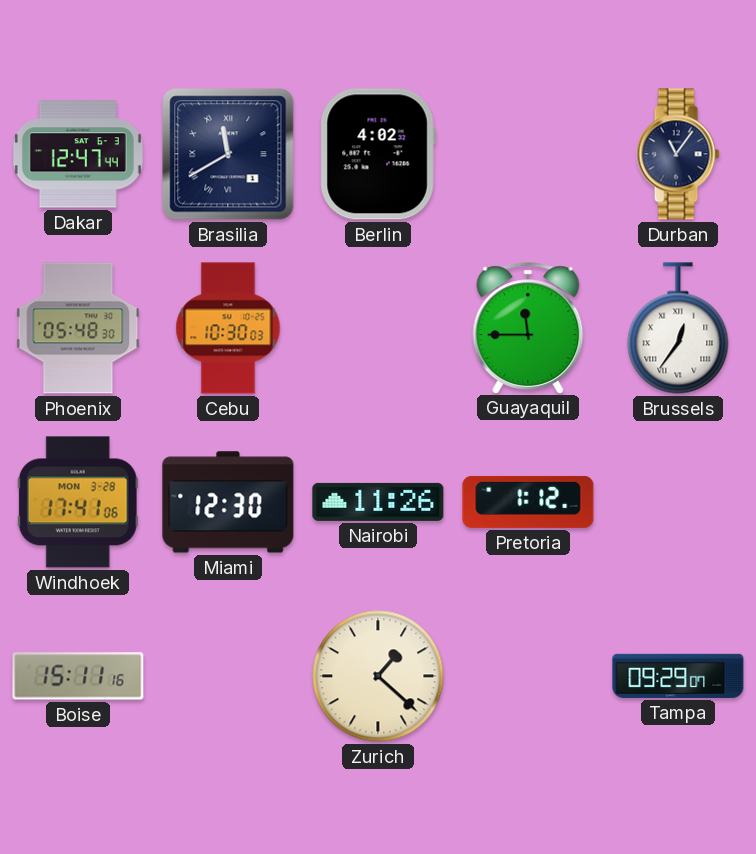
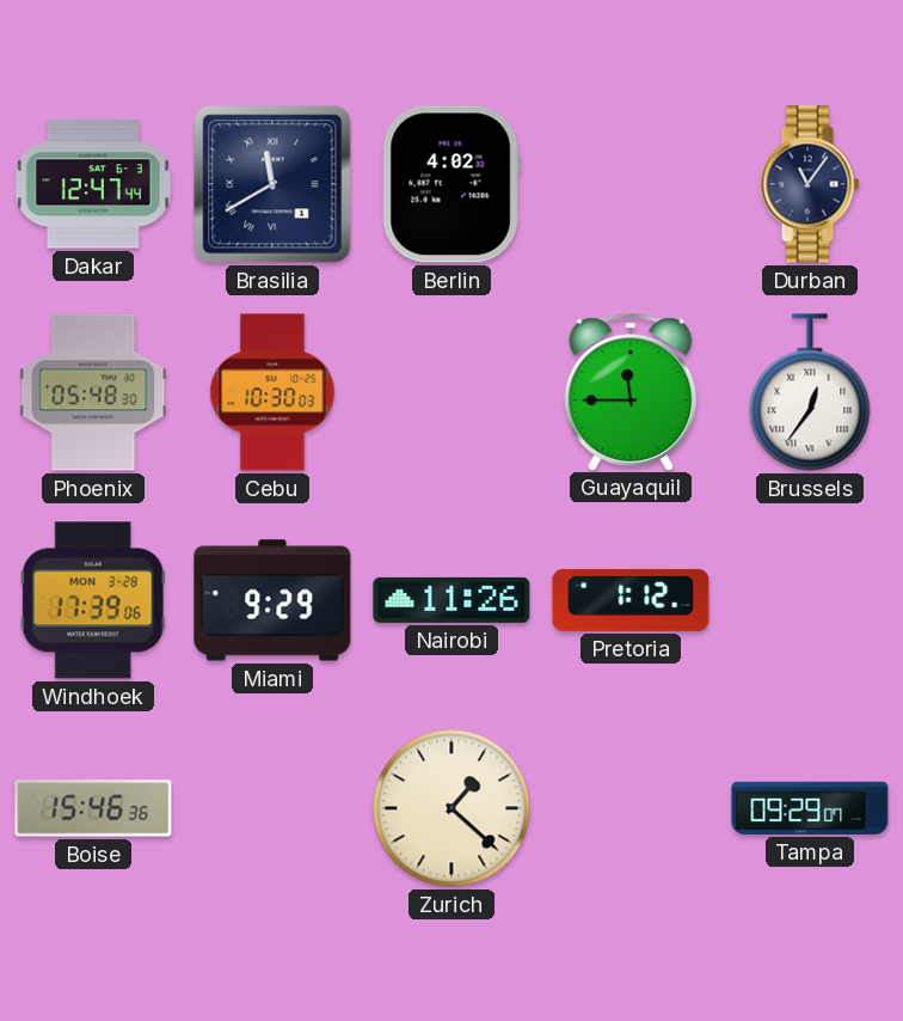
Windhoek: 17:41 -> 17:39 (93, 600)
Miami: 12:30 -> 9:29 (272, 600)
Boise: 15:11 -> 15:46 (93, 808)
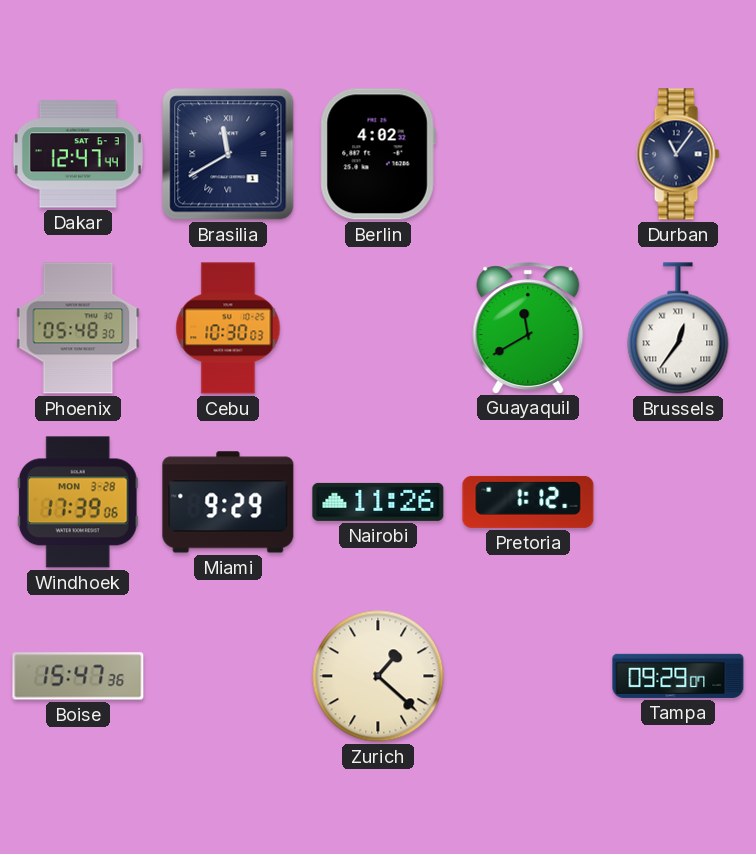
Guayaquil: 11:45 -> 11:40 (528, 328)
Boise: 15:46 -> 15:47 (78, 676)
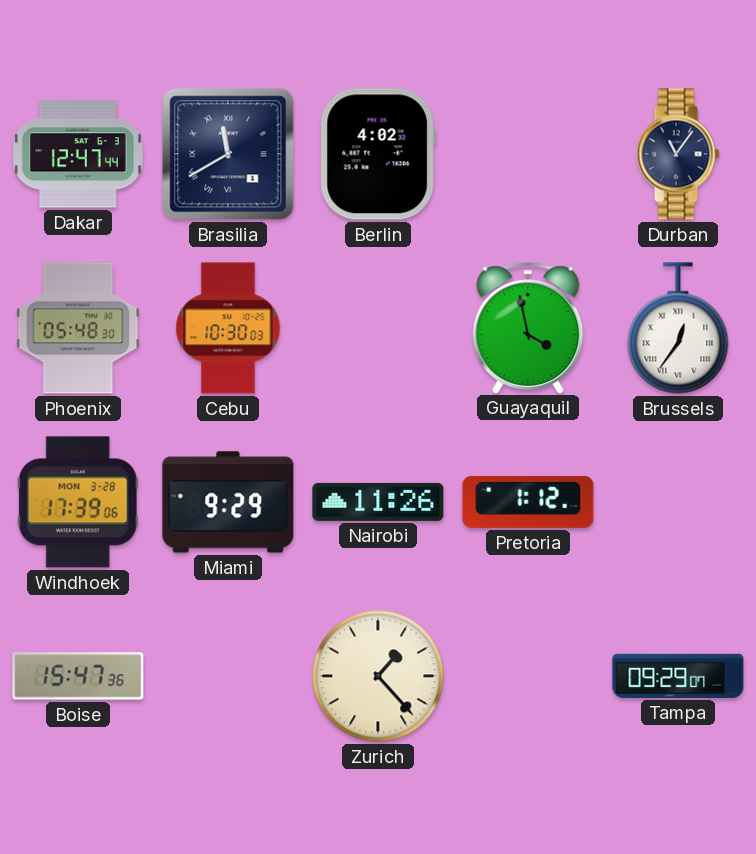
Guayaquil: 11:40 -> 3:58 (528, 328)
Zurich: 1:22 -> 1:23 (378, 676)
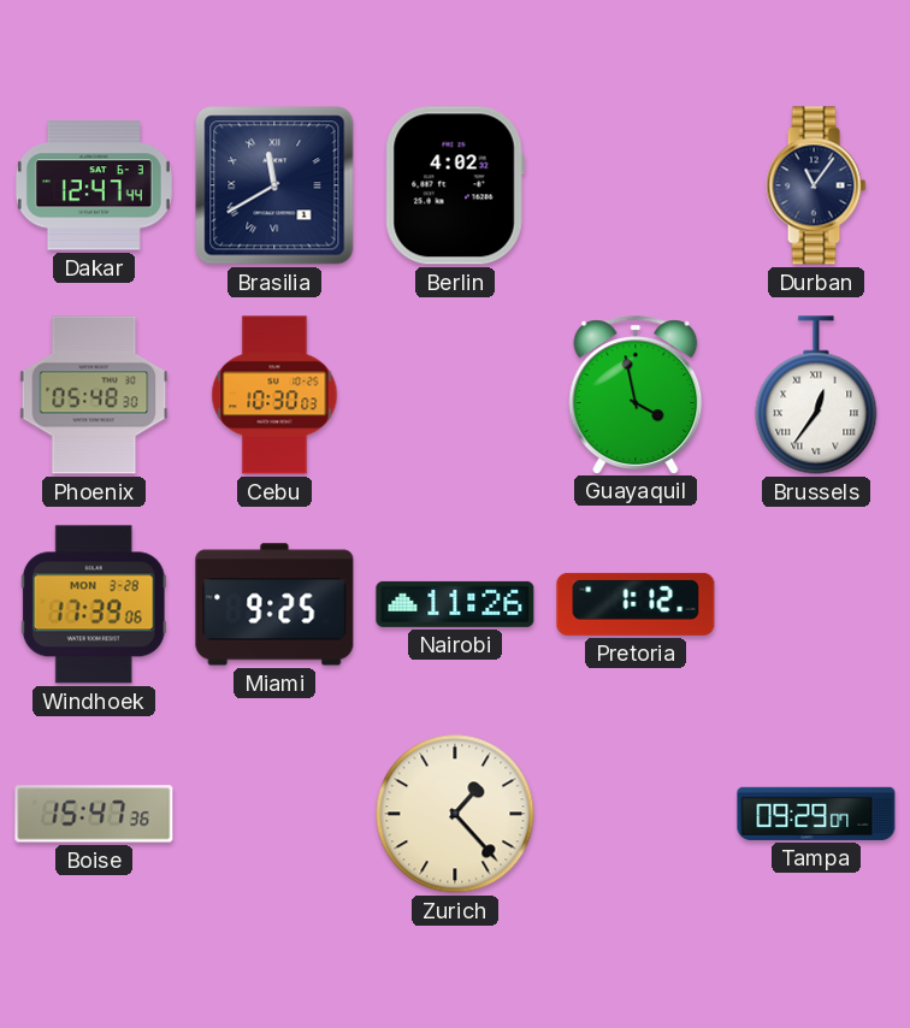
Miami: 9:29 -> 9:25 (274, 604)
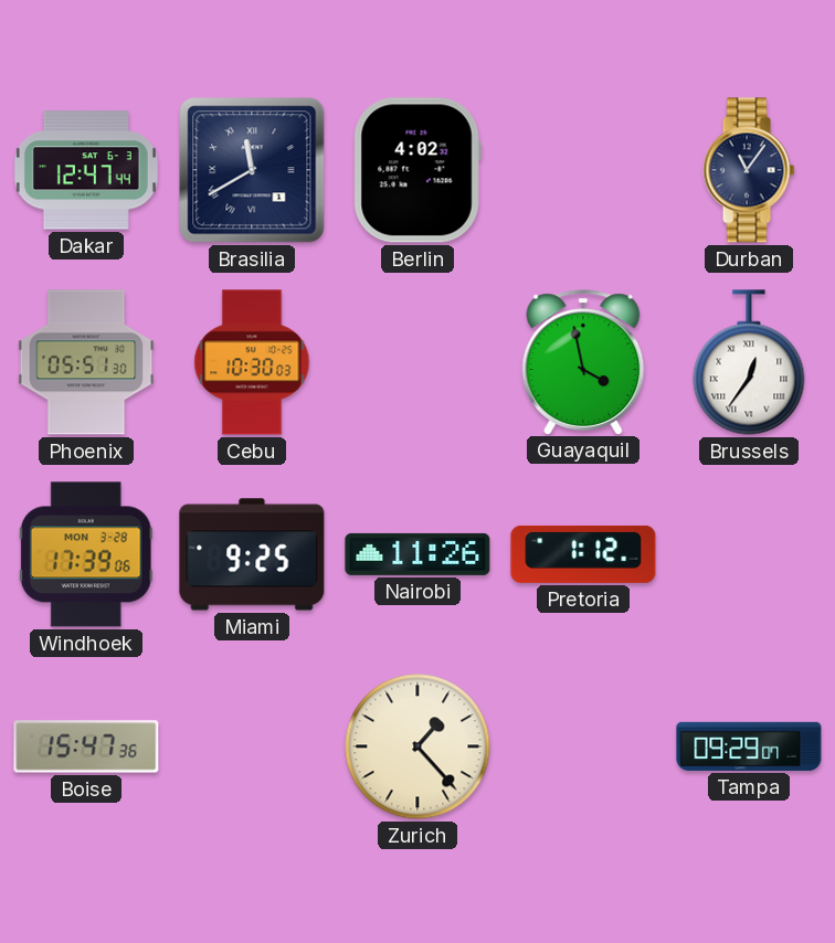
Phoenix: 05:48 -> 05:51 (86, 362)
